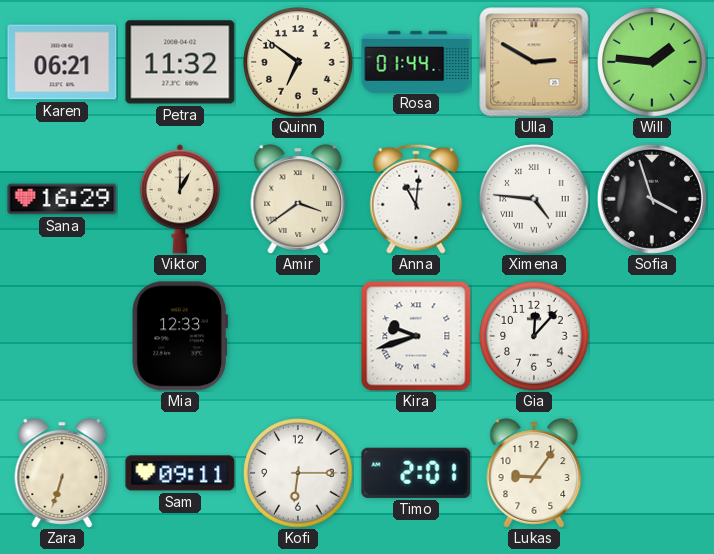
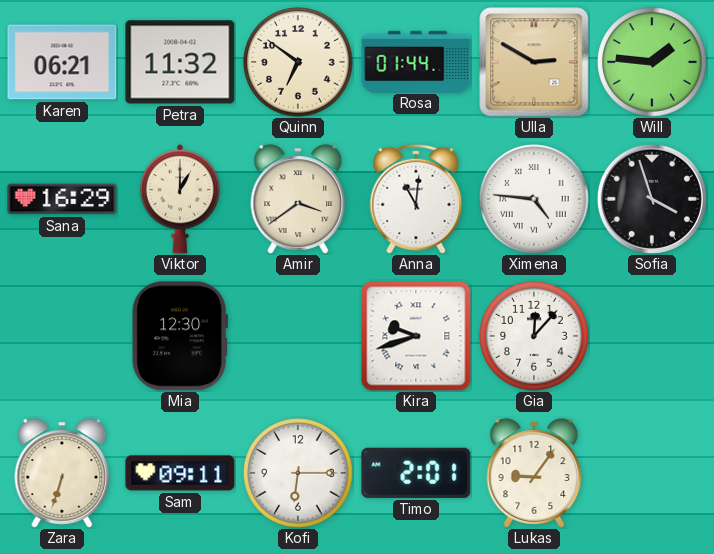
Mia: 12:33 -> 12:30 (180, 336)
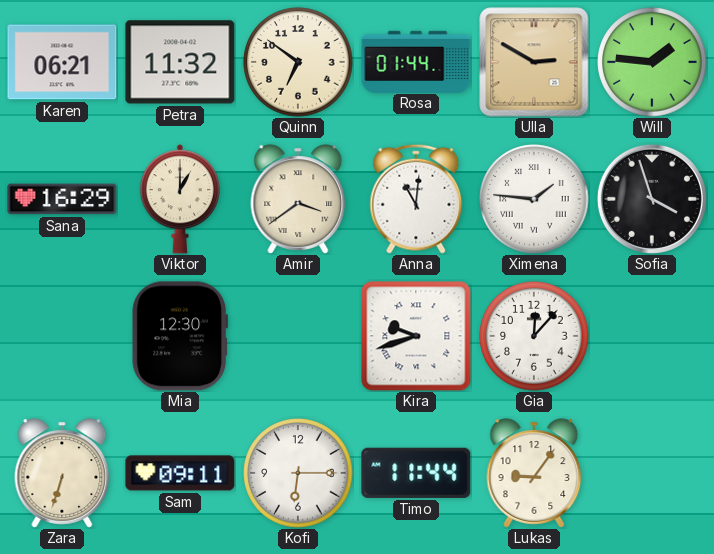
Ximena: 4:46 -> 1:46 (534, 199)
Timo: 2:01 -> 11:44 (416, 473)
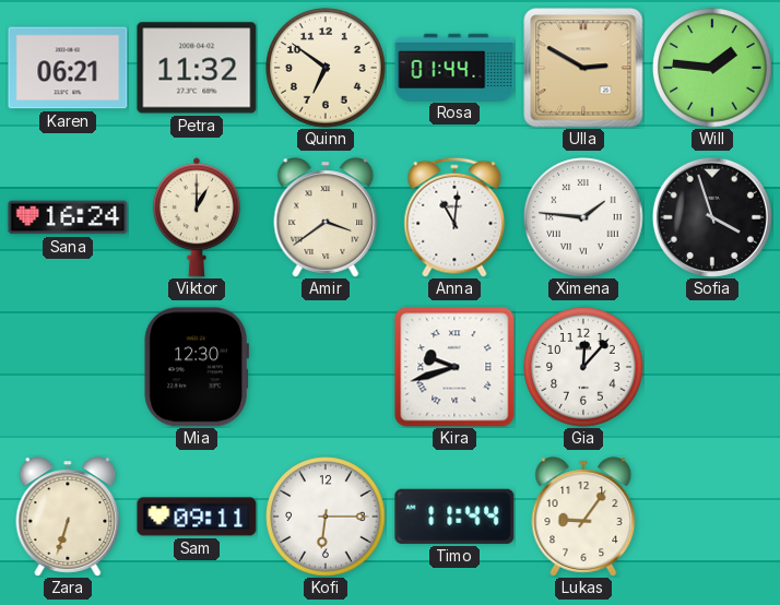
Sana: 16:29 -> 16:24 (68, 217)
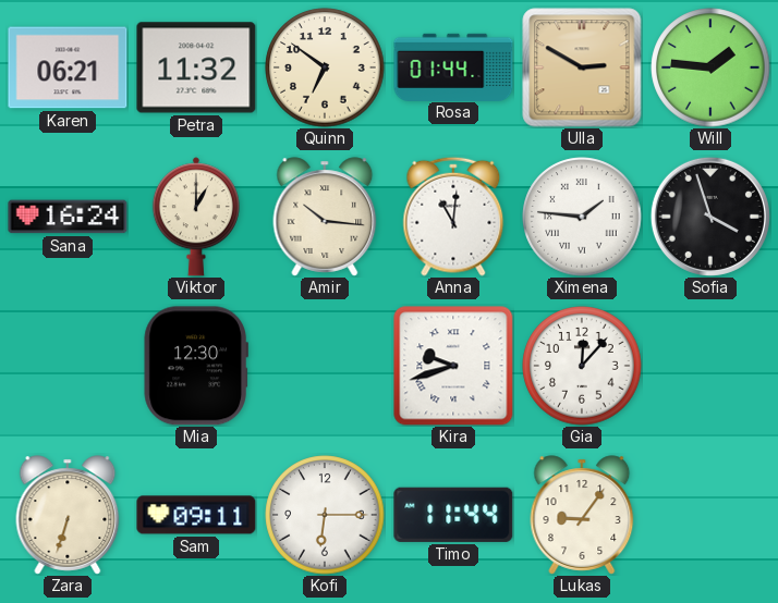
Amir: 3:39 -> 10:16 (325, 217)
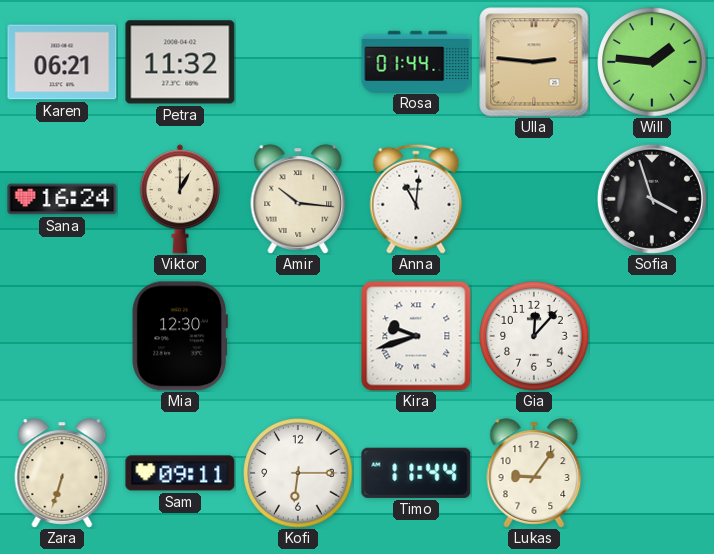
Quinn: 6:51 -> none (325, 67)
Ulla: 2:50 -> 2:46 (534, 62)
Ximena: 1:46 -> none (582, 217)
